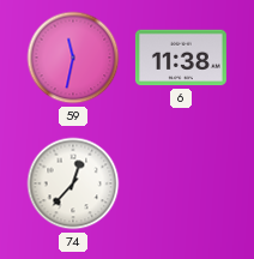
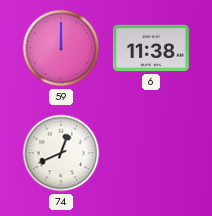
59: 11:32 -> 12:00 (61, 48)
74: 12:37 -> 12:41 (61, 153)
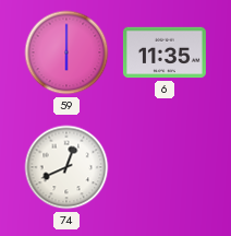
59: 12:00 -> 6:00 (66, 52)
6: 11:38 -> 11:35 (165, 52)
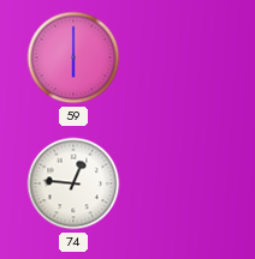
6: 11:35 -> none (165, 52)
74: 12:41 -> 12:46 (73, 183)
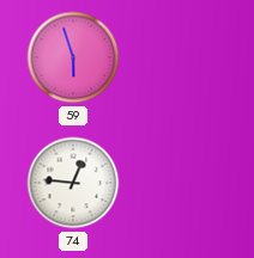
59: 6:00 -> 5:57 (73, 57)
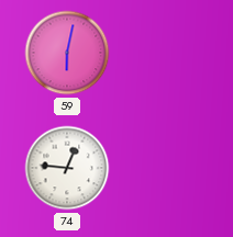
59: 5:57 -> 6:02 (67, 53)
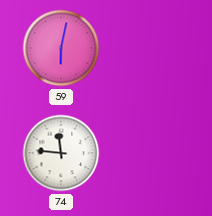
74: 12:46 -> 11:46 (61, 153)
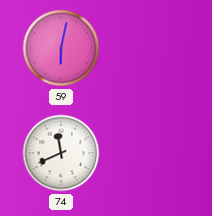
74: 11:46 -> 11:41 (61, 153)
